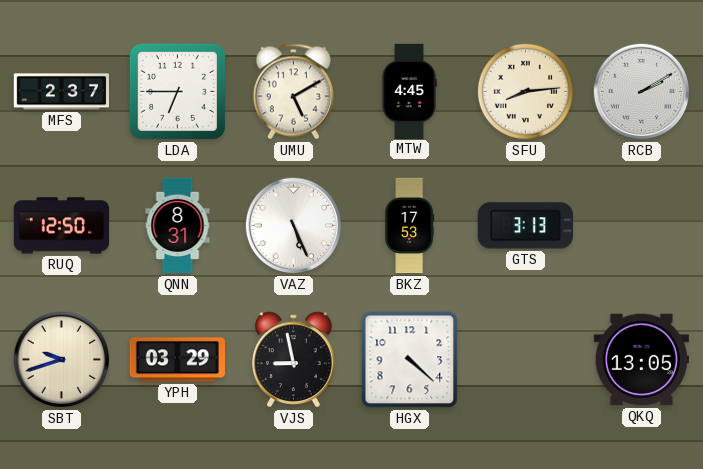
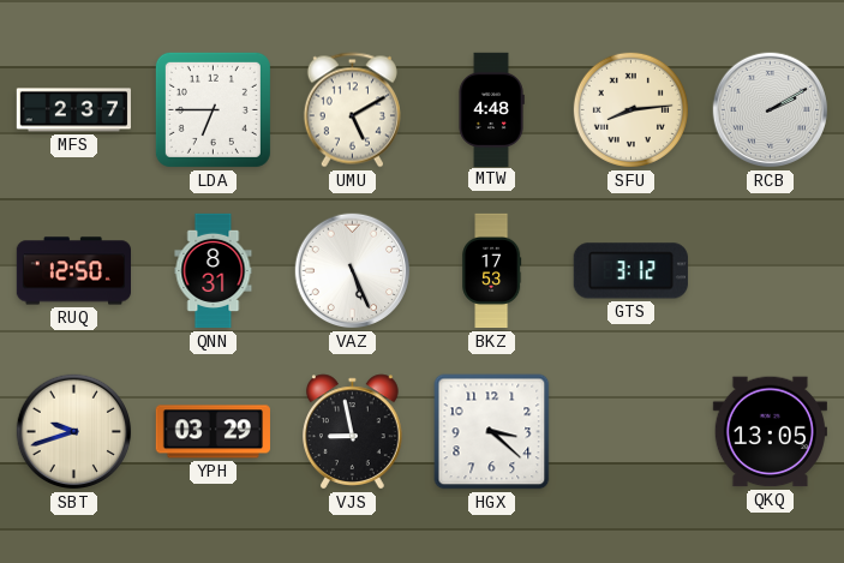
MTW: 4:45 -> 4:48 (491, 109)
GTS: 3:13 -> 3:12 (630, 271)
HGX: 4:22 -> 3:22 (492, 432)
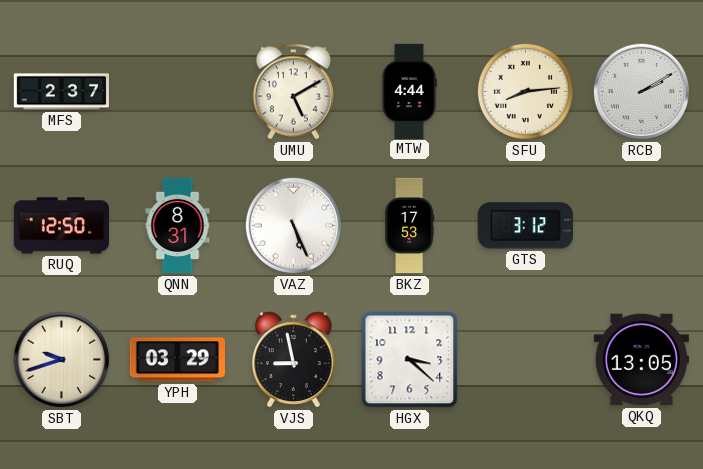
LDA: 6:45 -> none (213, 109)
MTW: 4:48 -> 4:44 (409, 91)
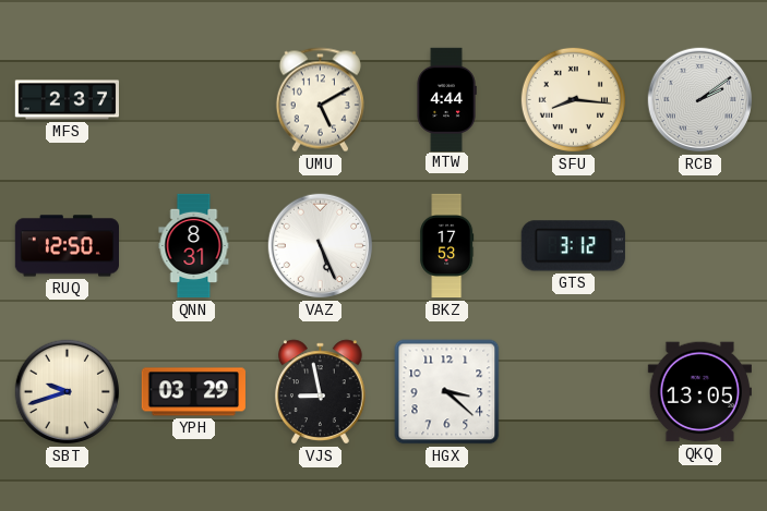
SFU: 8:14 -> 8:16 (573, 99)
RCB: 2:10 -> 2:09 (700, 100)
